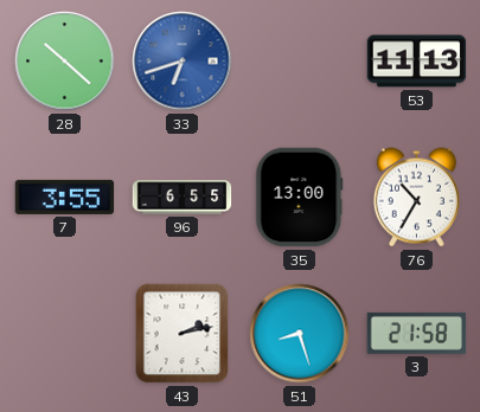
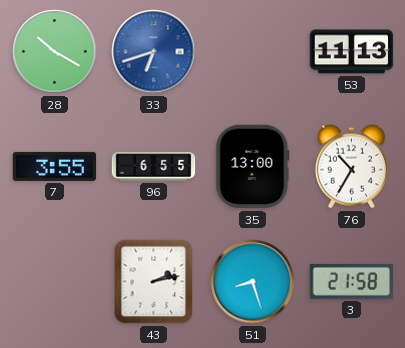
28: 10:22 -> 10:20 (55, 52)
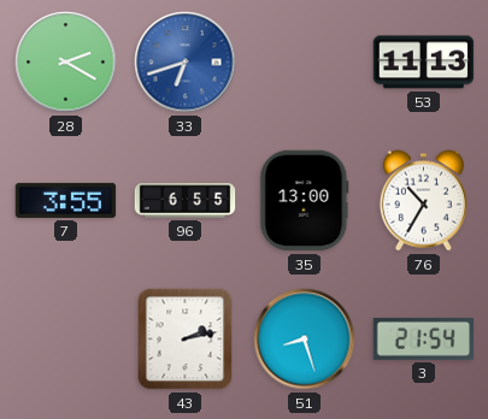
28: 10:20 -> 2:20 (66, 63)
3: 21:58 -> 21:54 (424, 338)
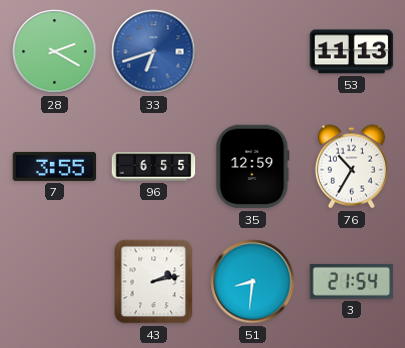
35: 13:00 -> 12:59 (253, 167)
51: 8:27 -> 8:31 (253, 282)
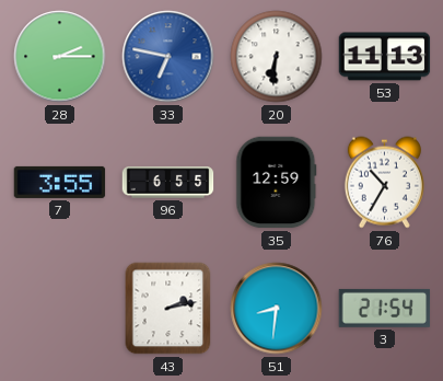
28: 2:20 -> 2:15 (60, 57)
33: 6:42 -> 6:47 (168, 57)
20: none -> 6:31 (277, 57)
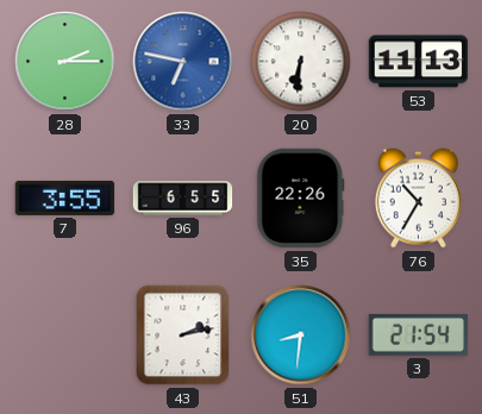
35: 12:59 -> 22:26 (301, 199)
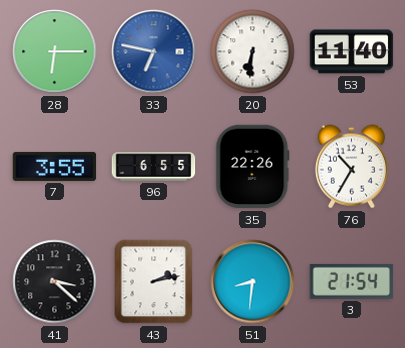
28: 2:15 -> 6:15 (55, 52)
53: 11:13 -> 11:40 (352, 52)
41: none -> 3:22 (55, 282)
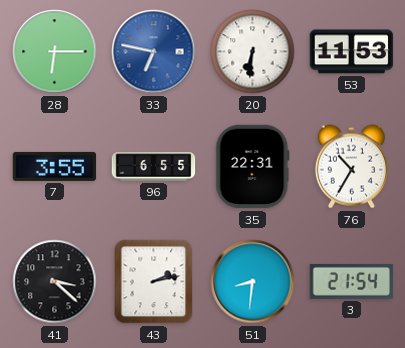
53: 11:40 -> 11:53 (352, 52)
35: 22:26 -> 22:31 (253, 167)
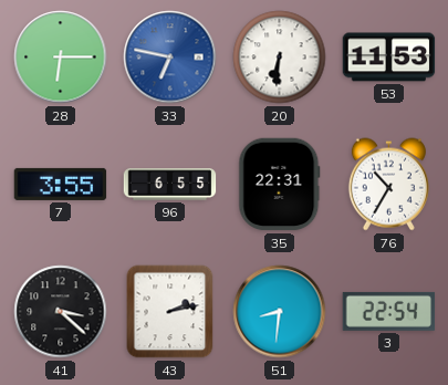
3: 21:54 -> 22:54 (389, 311)
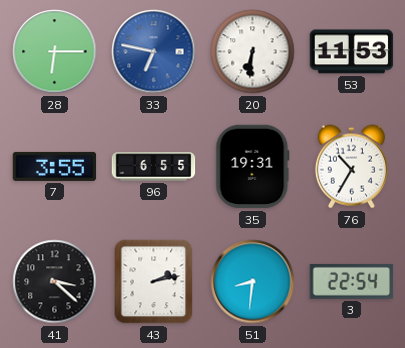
35: 22:31 -> 19:31 (253, 167)
